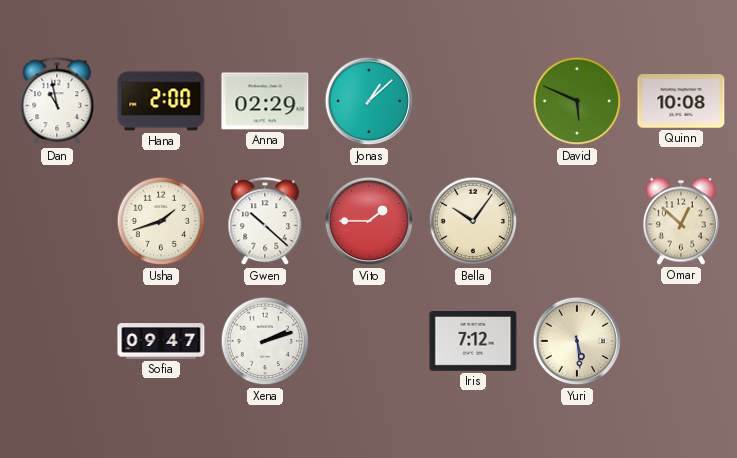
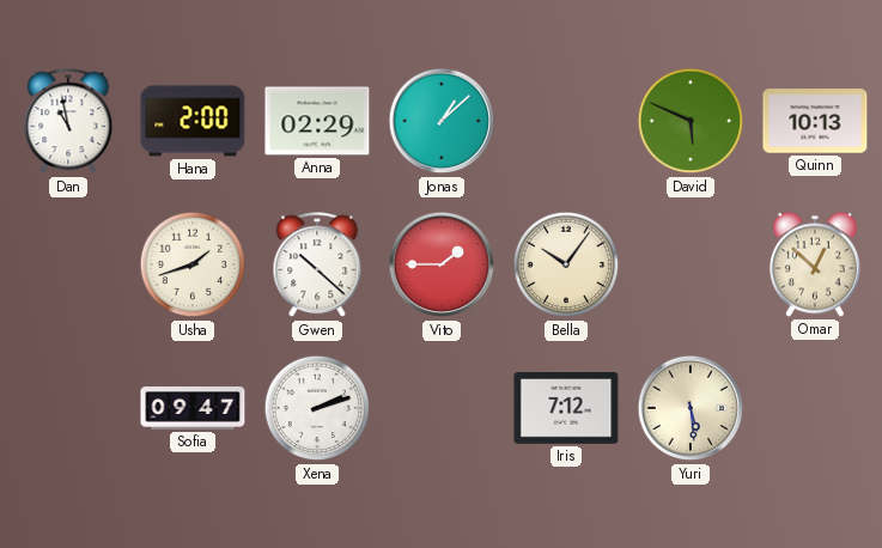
Quinn: 10:08 -> 10:13 (815, 121)
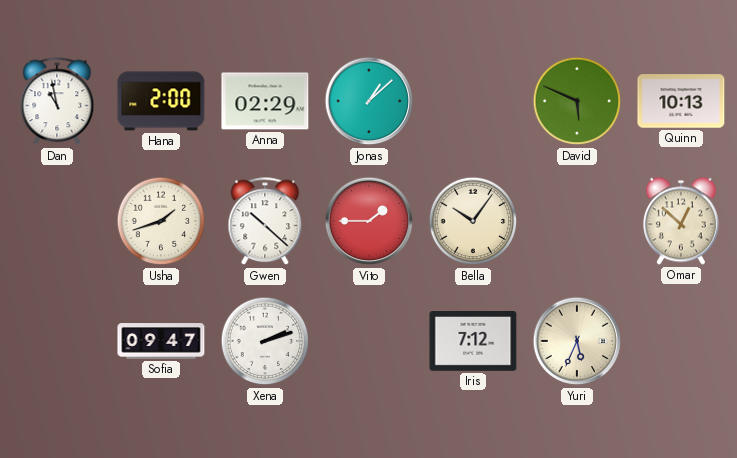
Yuri: 5:29 -> 5:34 (577, 341)
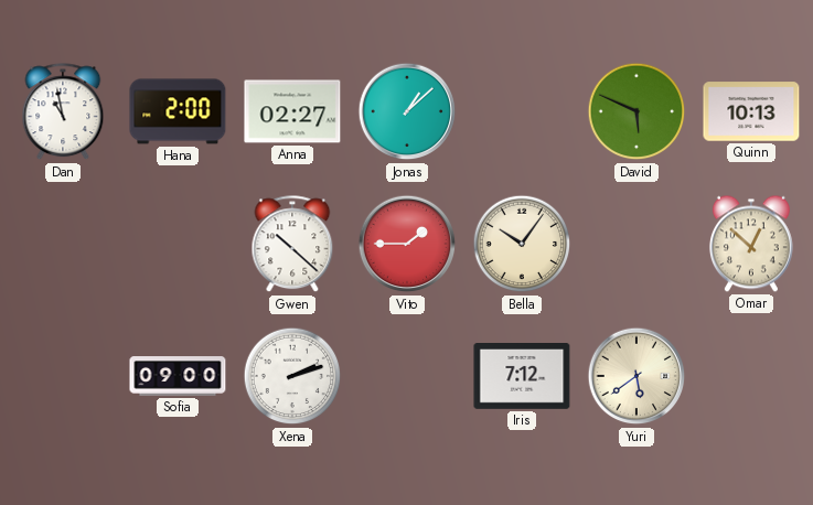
Anna: 02:29 -> 02:27 (292, 111)
Usha: 1:42 -> none (161, 221)
Sofia: 09:47 -> 09:00 (178, 376)
Yuri: 5:34 -> 5:39 (637, 376)
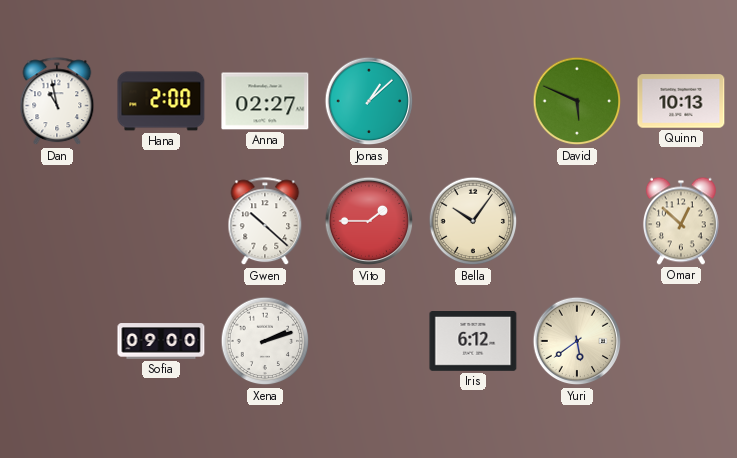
Iris: 7:12 -> 6:12 (473, 342)
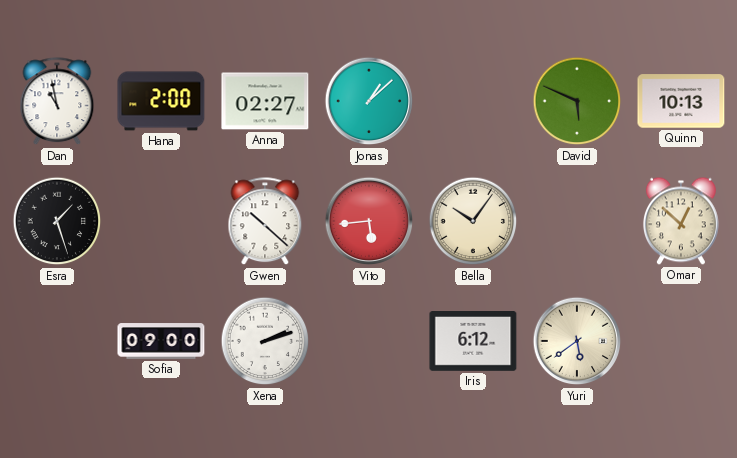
Esra: none -> 1:27 (57, 221)
Vito: 1:45 -> 5:44 (369, 221)
